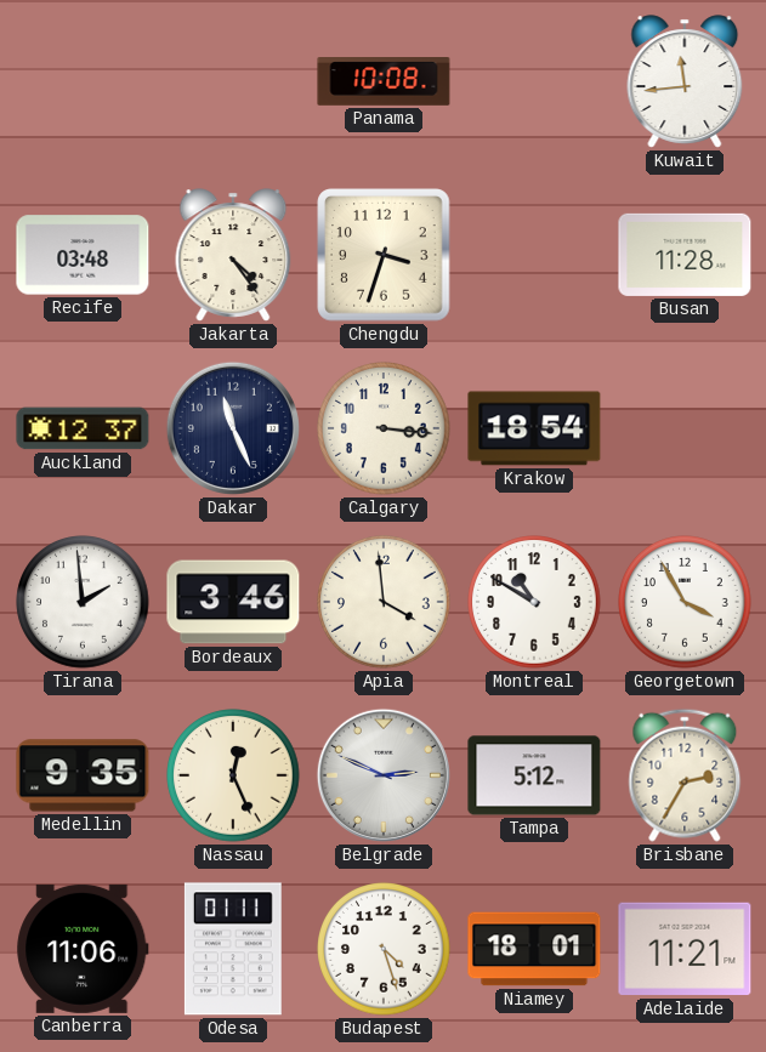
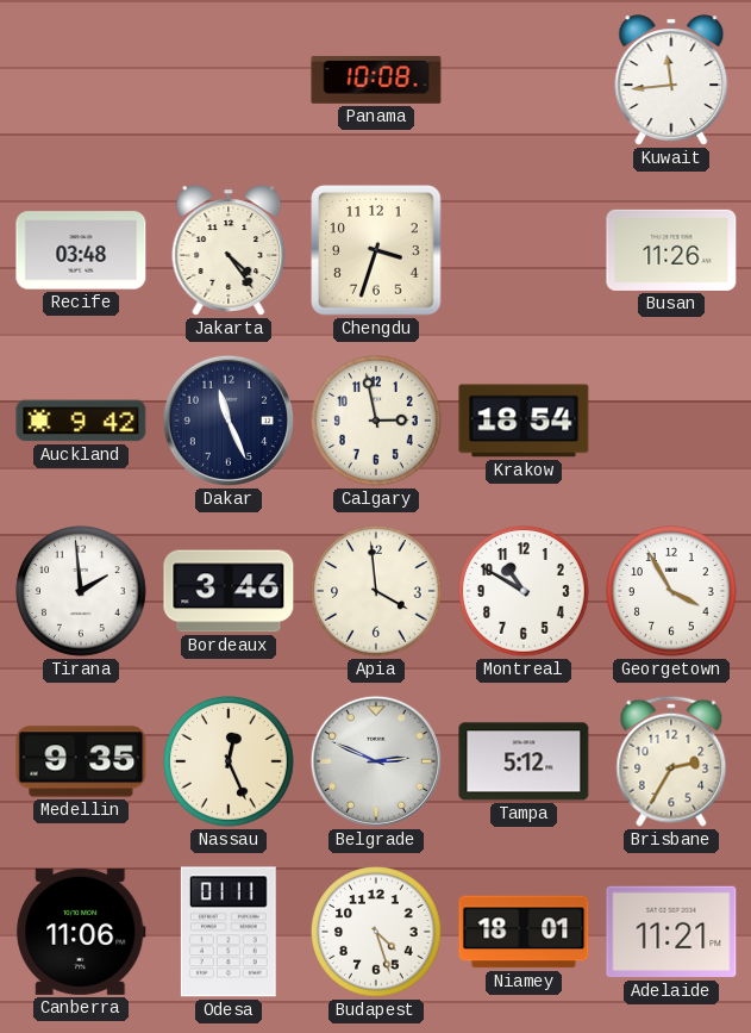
Busan: 11:28 -> 11:26 (671, 250)
Auckland: 12:37 -> 9:42 (81, 421)
Calgary: 3:16 -> 2:58 (376, 421)
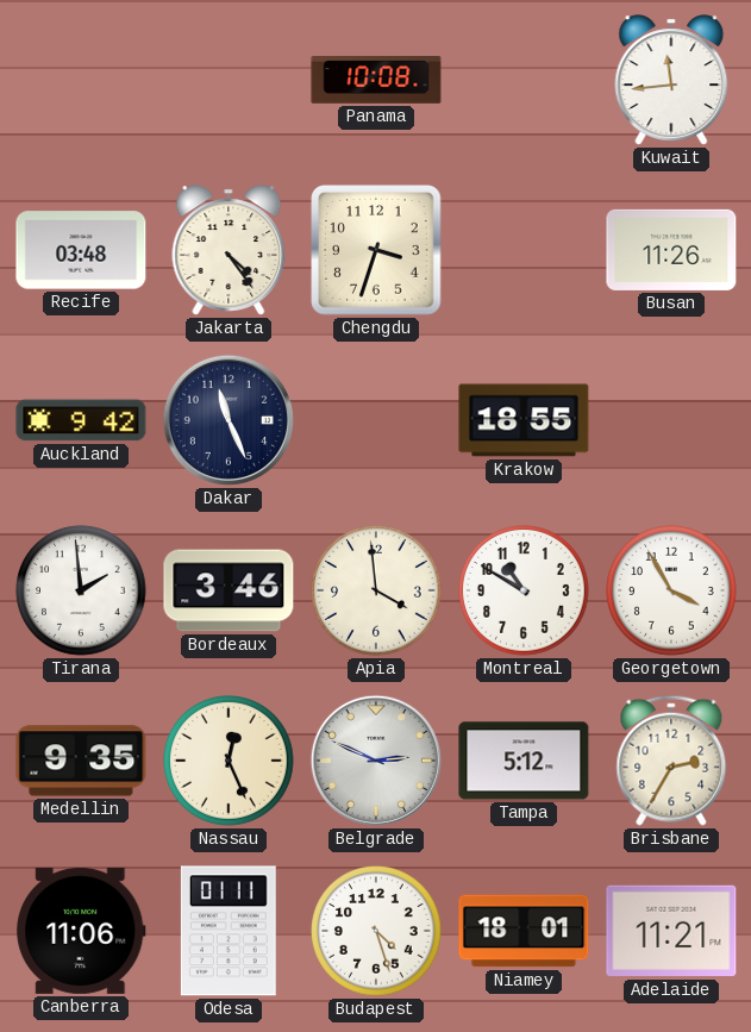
Calgary: 2:58 -> none (376, 421)
Krakow: 18:54 -> 18:55 (524, 420)
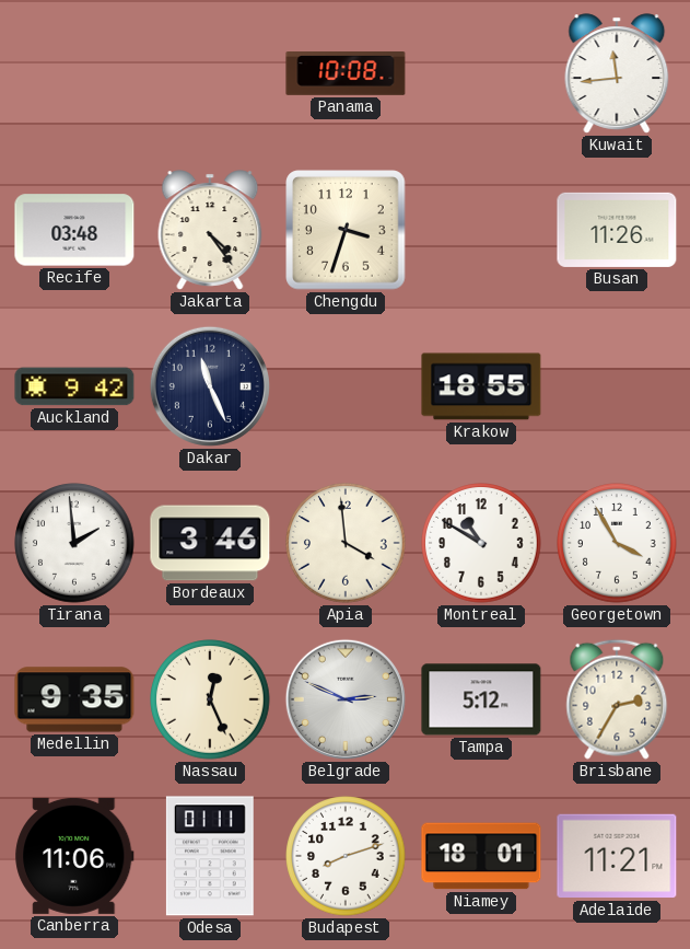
Budapest: 4:27 -> 8:12 (346, 856)
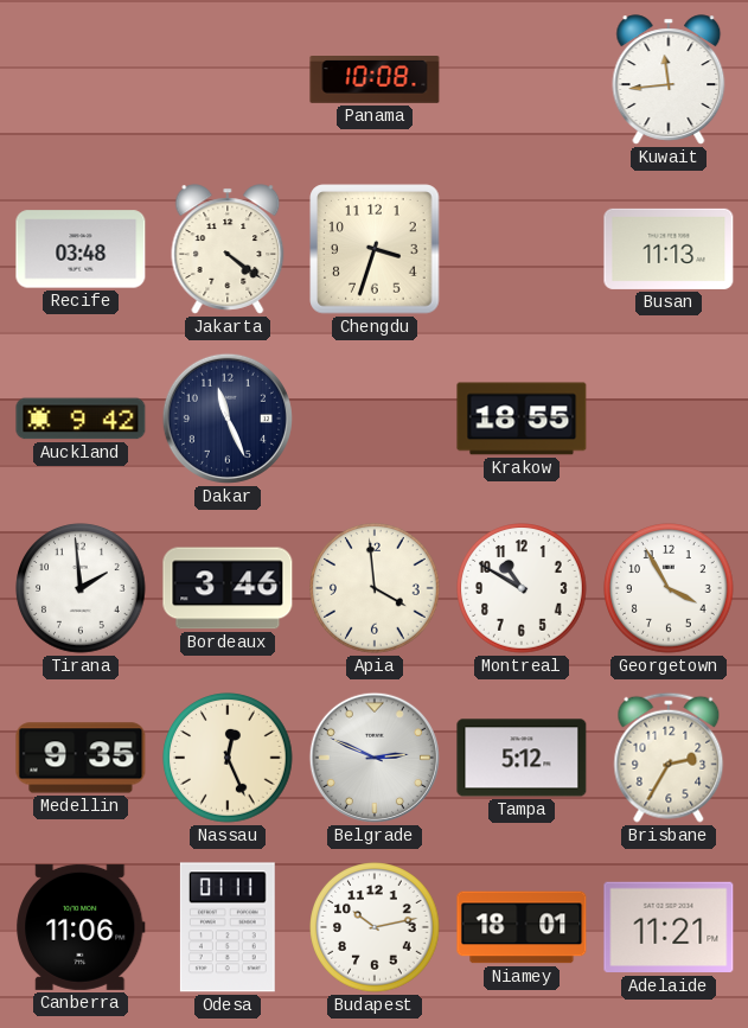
Jakarta: 4:24 -> 4:21 (228, 249)
Busan: 11:26 -> 11:13 (669, 249)
Budapest: 8:12 -> 10:13 (375, 927)
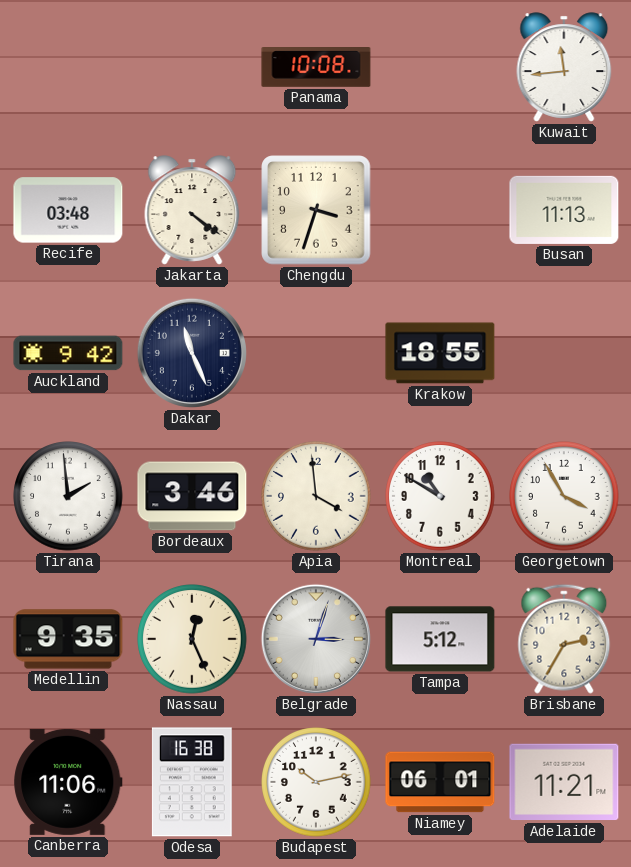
Belgrade: 2:49 -> 3:03 (316, 639)
Odesa: 01:11 -> 16:38 (192, 782)
Niamey: 18:01 -> 06:01 (440, 782)
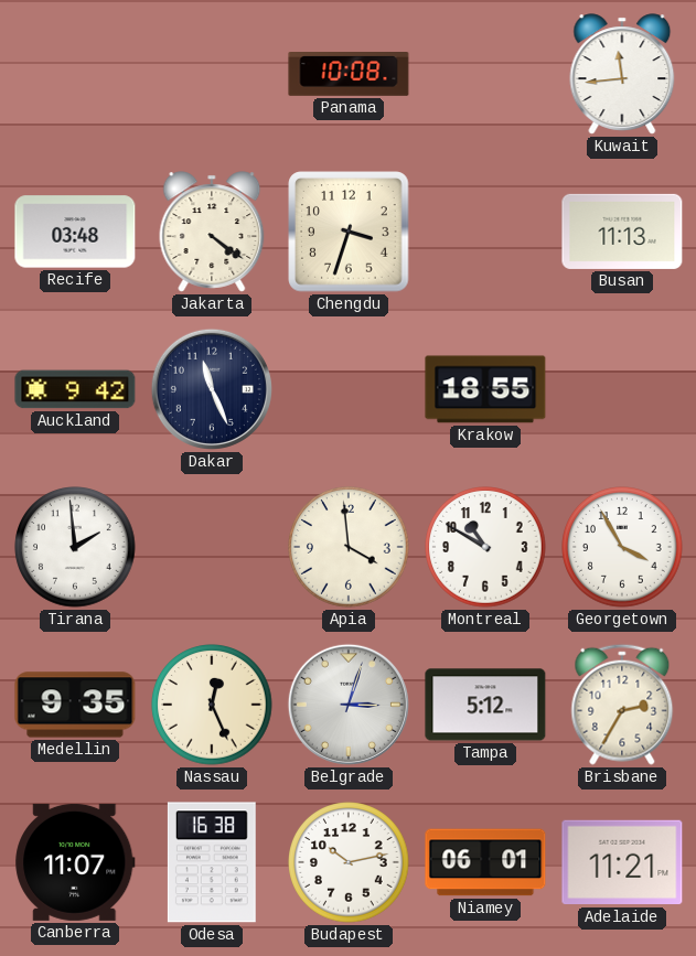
Bordeaux: 3:46 -> none (192, 496)
Canberra: 11:06 -> 11:07 (75, 862)
